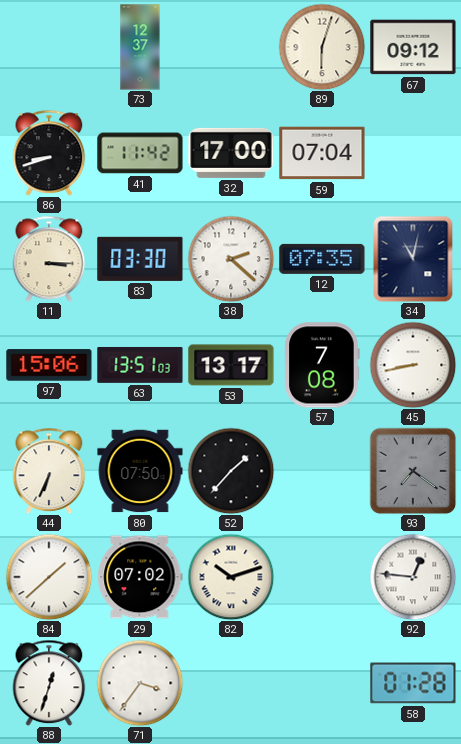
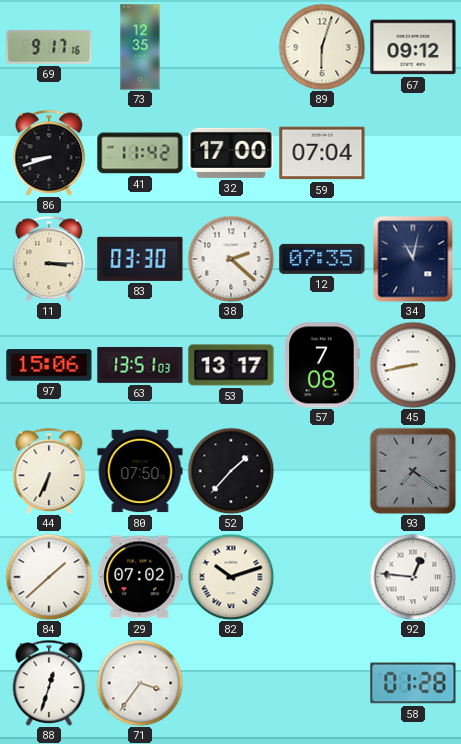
69: none -> 9:17 (49, 47)
73: 12:37 -> 12:35 (140, 47)
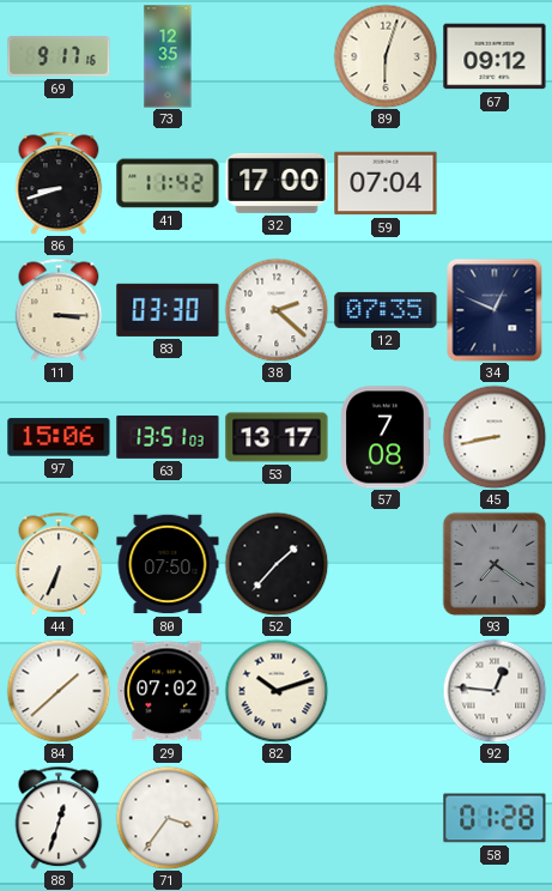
34: 11:02 -> 12:49 (495, 310)
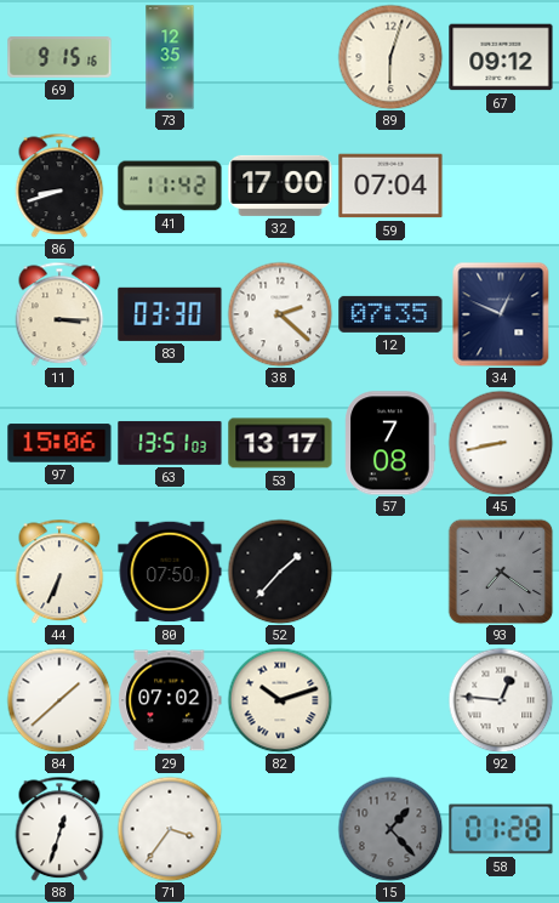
69: 9:17 -> 9:15 (59, 57)
15: none -> 1:23 (390, 829)
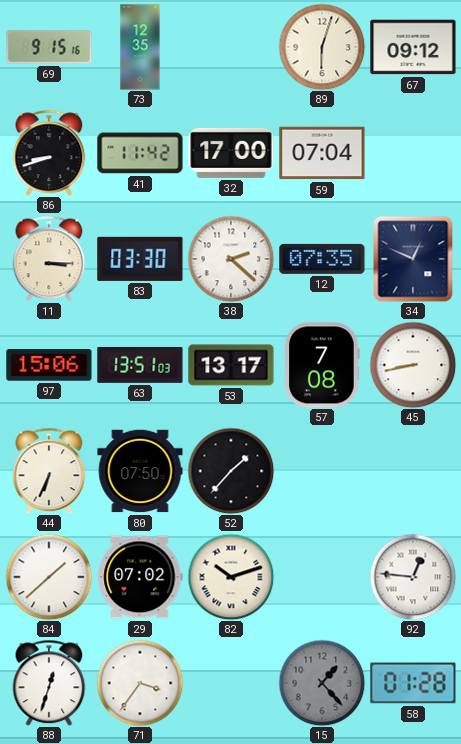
93: 7:21 -> none (501, 572)
